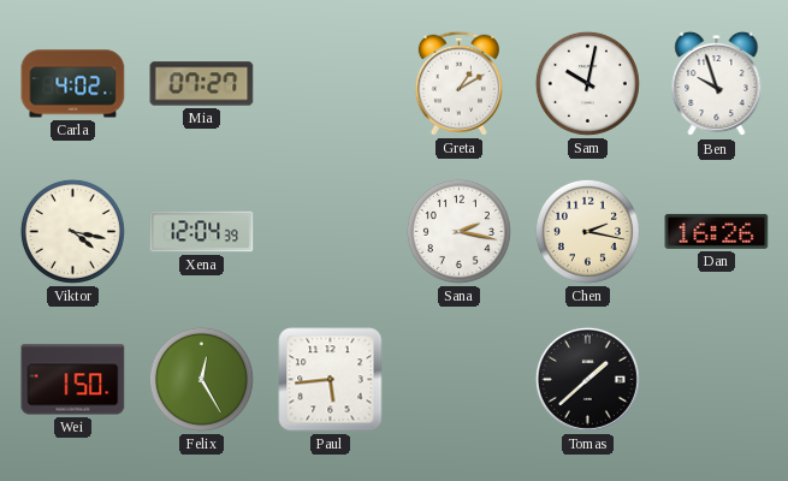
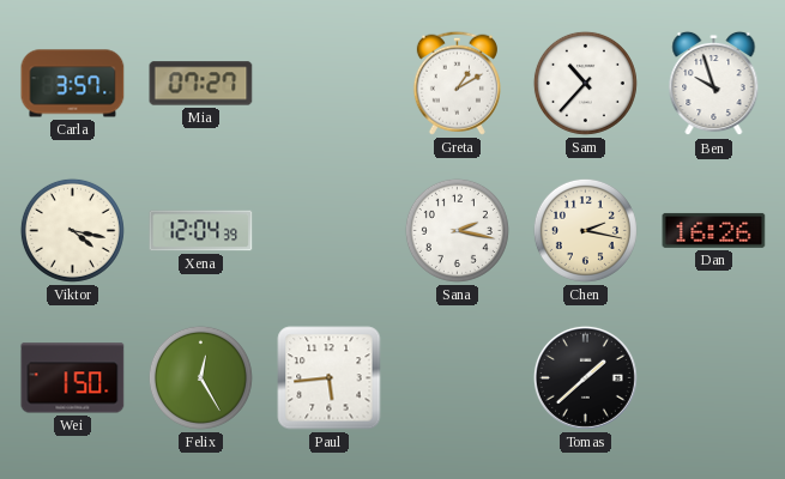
Carla: 4:02 -> 3:57 (73, 84)
Sam: 10:02 -> 10:37 (585, 83)
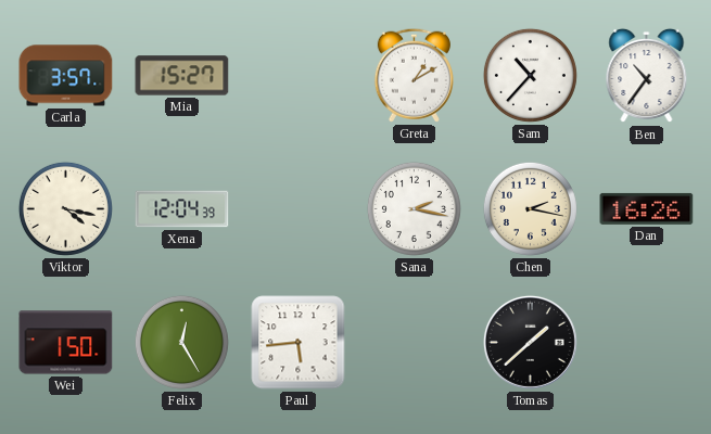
Mia: 07:27 -> 15:27 (182, 76)
Ben: 9:57 -> 10:36 (647, 76)
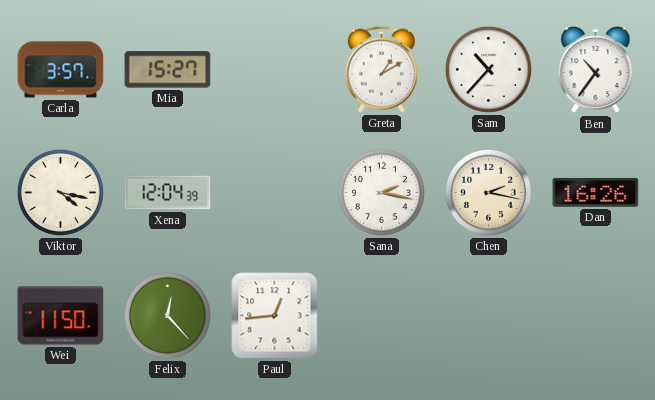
Wei: 1:50 -> 11:50 (61, 316)
Felix: 12:25 -> 12:23 (167, 315)
Paul: 5:44 -> 12:44 (275, 316)
Tomas: 1:38 -> none (530, 342)
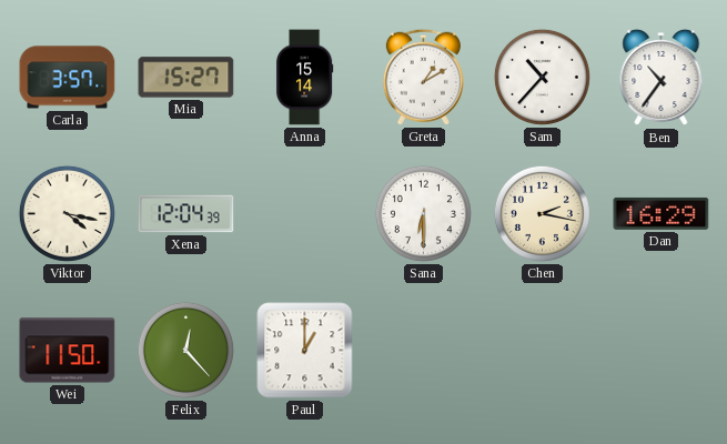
Anna: none -> 15:14 (304, 78)
Sana: 2:17 -> 6:30 (423, 213)
Dan: 16:26 -> 16:29 (662, 213)
Paul: 12:44 -> 1:00 (305, 351)
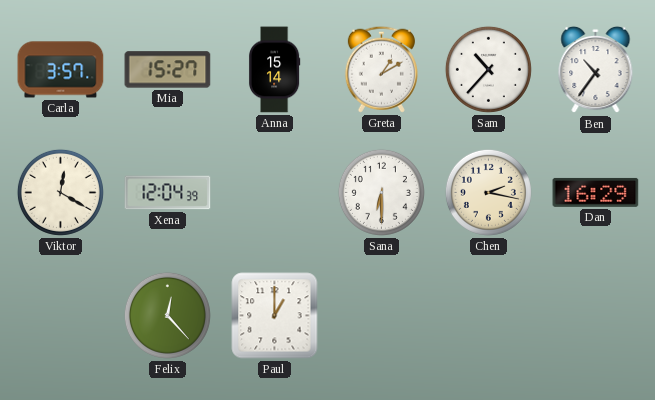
Viktor: 4:17 -> 12:20 (60, 192)
Wei: 11:50 -> none (68, 351)
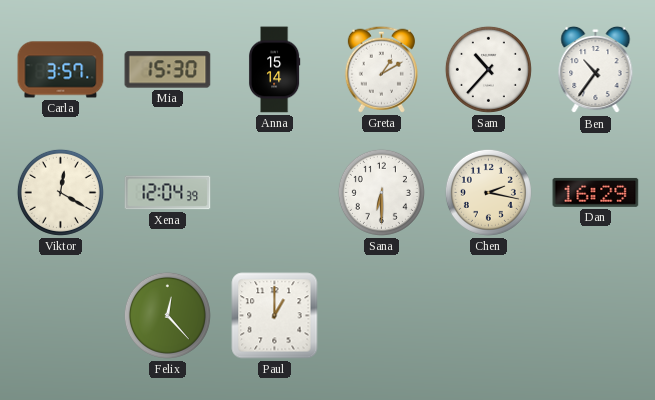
Mia: 15:27 -> 15:30 (168, 70)
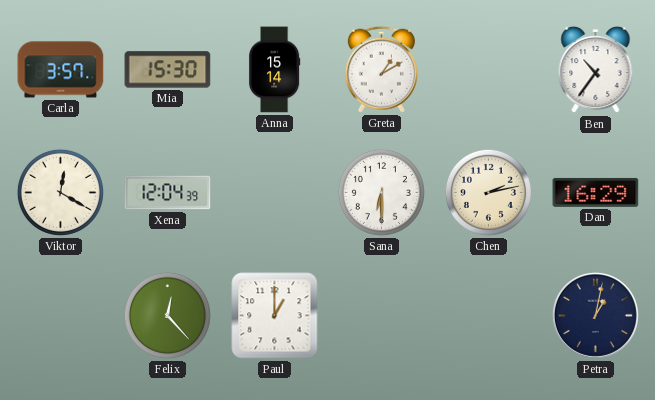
Sam: 10:37 -> none (488, 69)
Chen: 2:17 -> 2:13 (488, 192)
Petra: none -> 1:02 (595, 315)
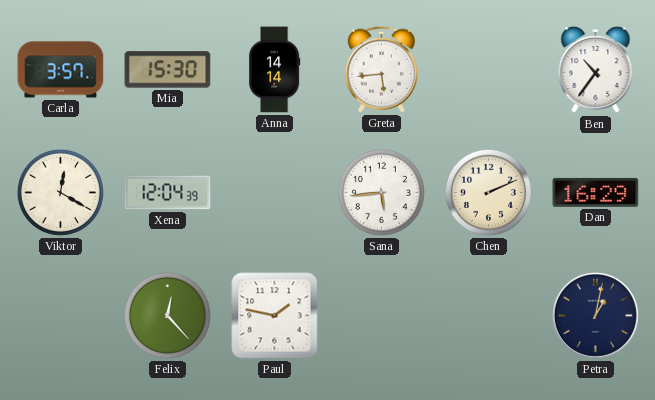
Anna: 15:14 -> 14:14 (274, 70)
Greta: 1:10 -> 5:44 (381, 69)
Sana: 6:30 -> 5:44 (381, 192)
Chen: 2:13 -> 2:11 (488, 192)
Paul: 1:00 -> 1:47 (275, 316)
